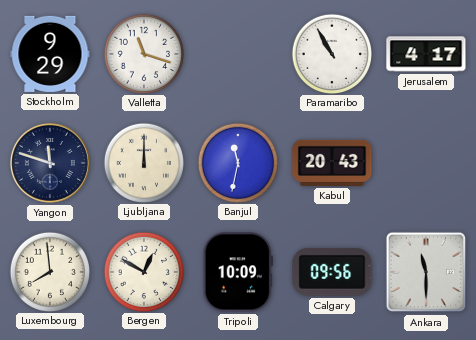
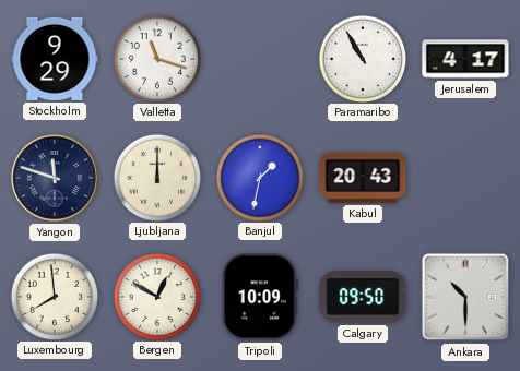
Banjul: 11:32 -> 1:32 (259, 177)
Calgary: 09:56 -> 09:50 (363, 298)
Ankara: 11:30 -> 10:30 (465, 297)
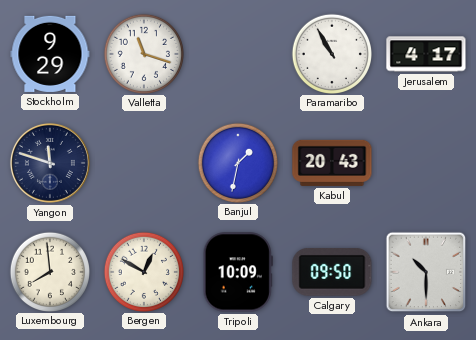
Ljubljana: 12:00 -> none (156, 177)
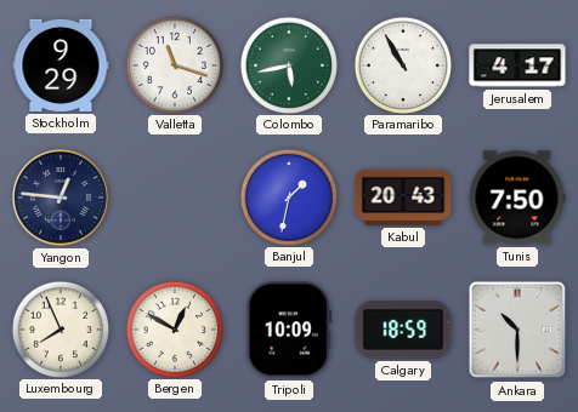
Colombo: none -> 5:43 (288, 64)
Yangon: 11:48 -> 12:46 (61, 198)
Tunis: none -> 7:50 (517, 198)
Luxembourg: 7:59 -> 7:56 (59, 328)
Calgary: 09:50 -> 18:59 (403, 331)
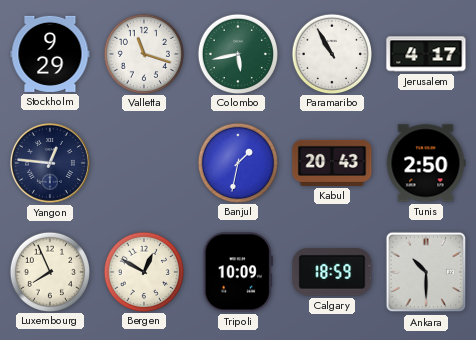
Tunis: 7:50 -> 2:50 (426, 163)
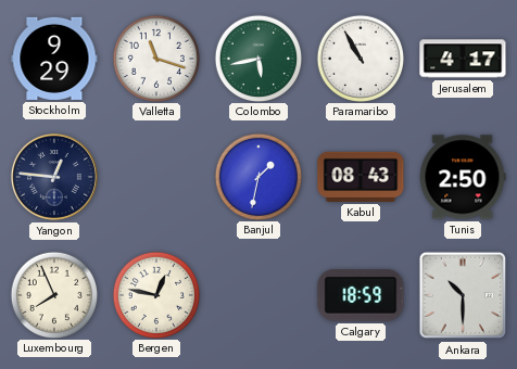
Kabul: 20:43 -> 08:43 (361, 177)
Bergen: 12:50 -> 12:47 (155, 294)
Tripoli: 10:09 -> none (238, 272)
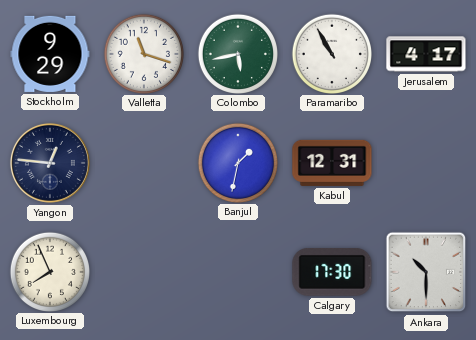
Kabul: 08:43 -> 12:31 (332, 163)
Tunis: 2:50 -> none (463, 177)
Bergen: 12:47 -> none (155, 294)
Calgary: 18:59 -> 17:30 (332, 273)
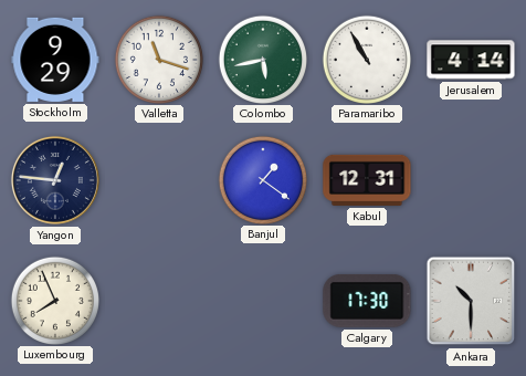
Jerusalem: 4:17 -> 4:14 (471, 60)
Banjul: 1:32 -> 1:21 (262, 179)
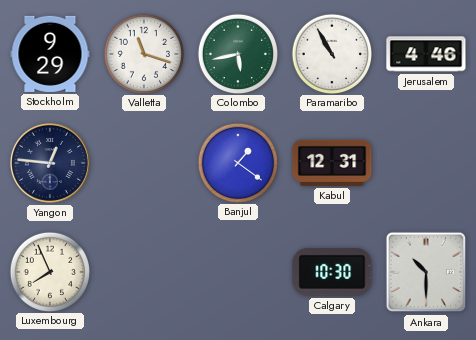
Jerusalem: 4:14 -> 4:46 (426, 54)
Calgary: 17:30 -> 10:30 (332, 273)
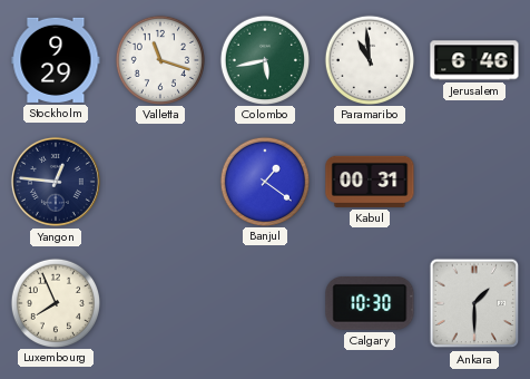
Paramaribo: 10:55 -> 10:59 (369, 59)
Jerusalem: 4:46 -> 6:46 (474, 60)
Kabul: 12:31 -> 00:31 (370, 182)
Ankara: 10:30 -> 1:30 (474, 303)
